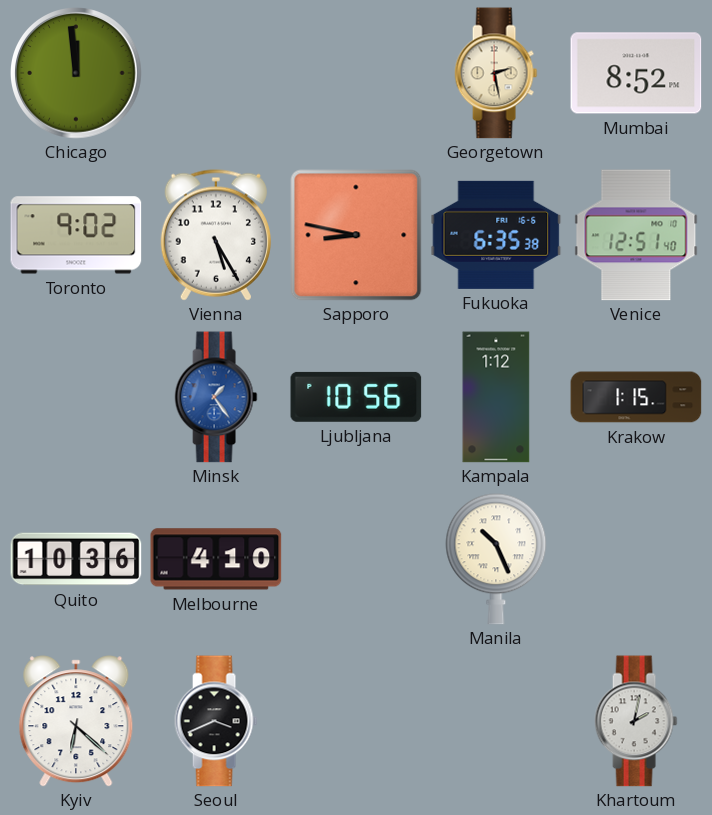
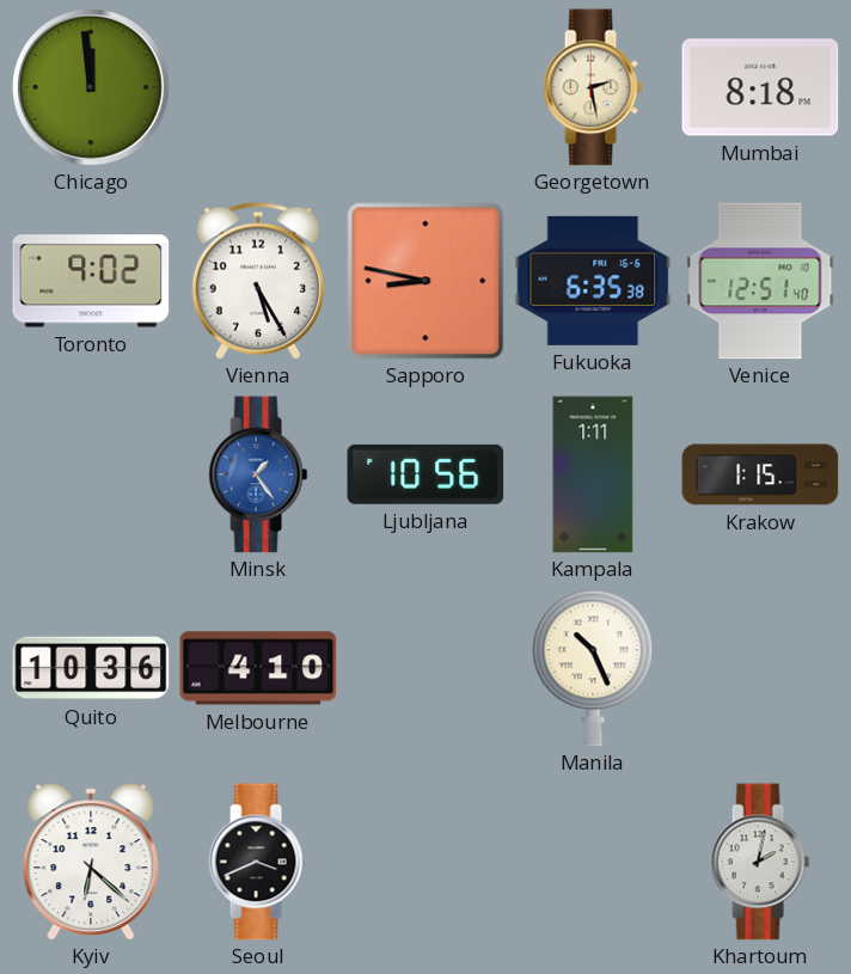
Mumbai: 8:52 -> 8:18 (760, 87)
Kampala: 1:12 -> 1:11 (593, 474)
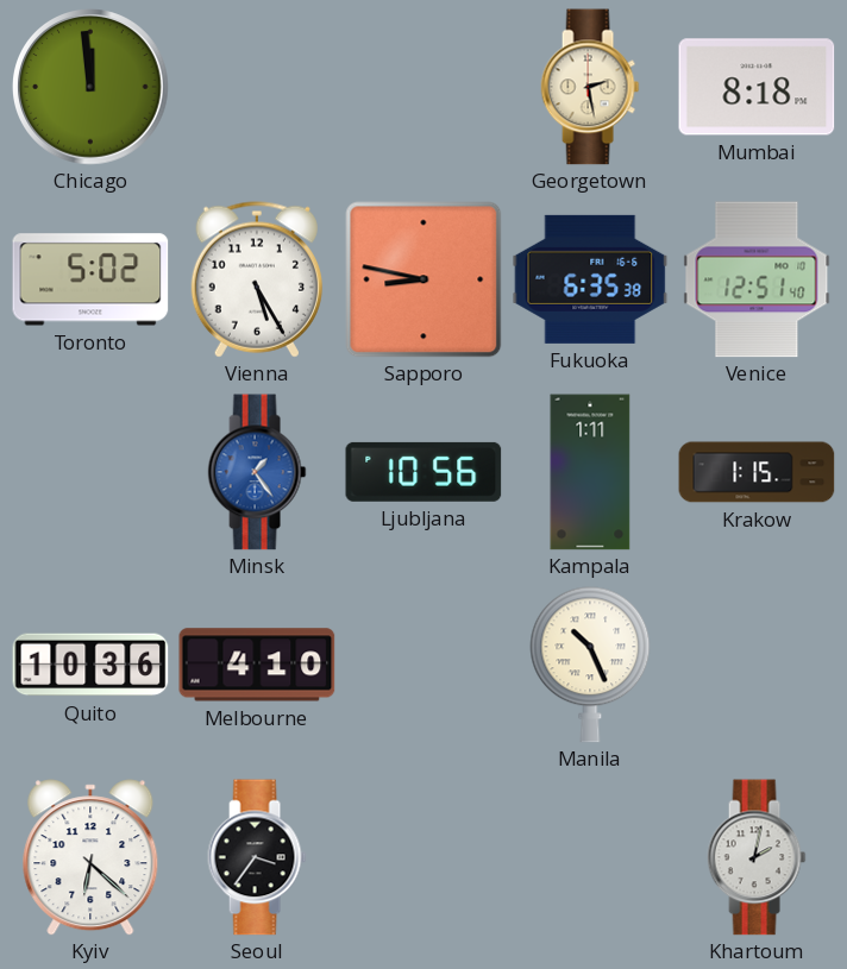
Toronto: 9:02 -> 5:02 (90, 279)
Seoul: 3:41 -> 3:36 (257, 857)
